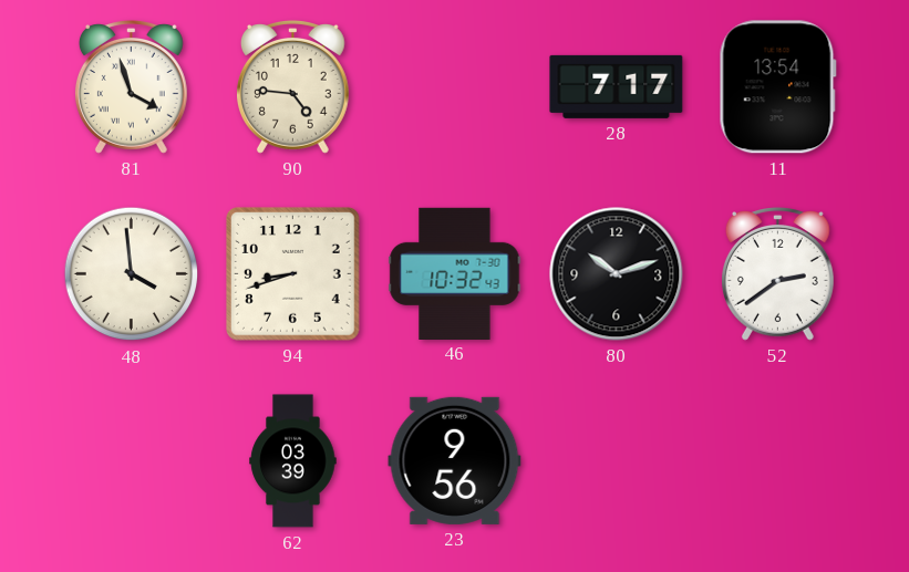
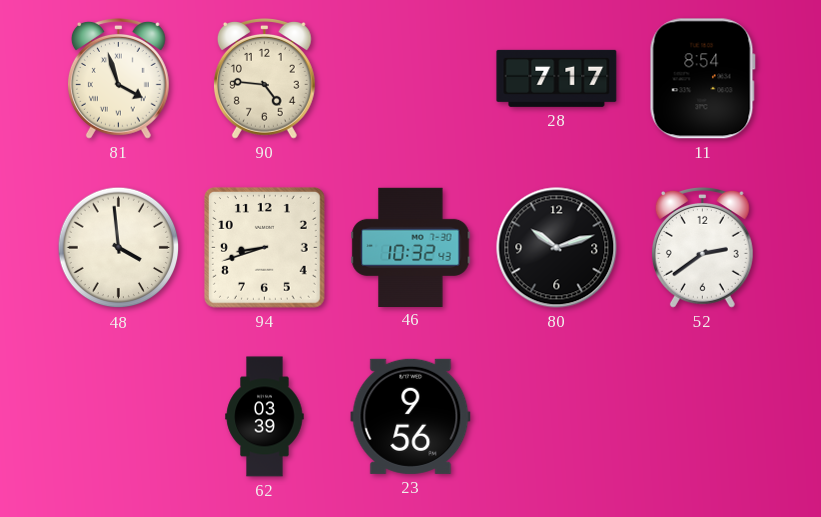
11: 13:54 -> 8:54 (702, 79)
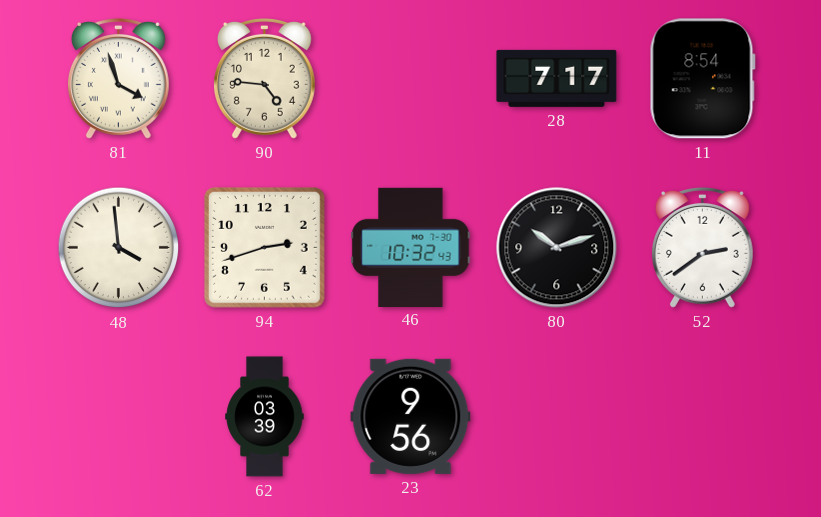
94: 8:42 -> 2:42 (264, 247)
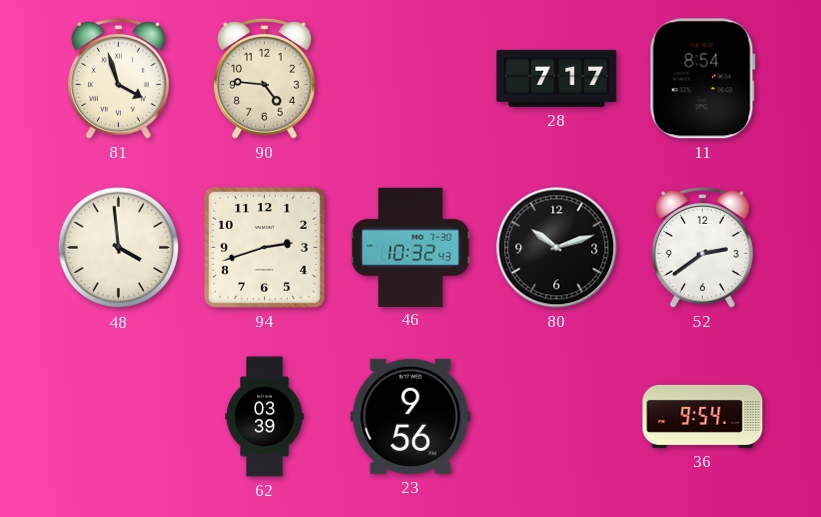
36: none -> 9:54 (703, 416)
